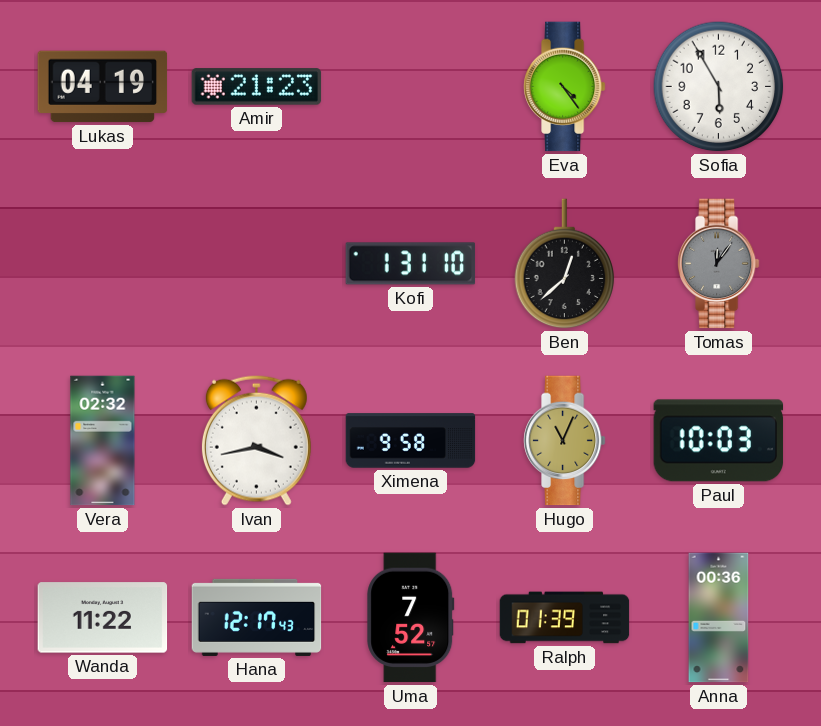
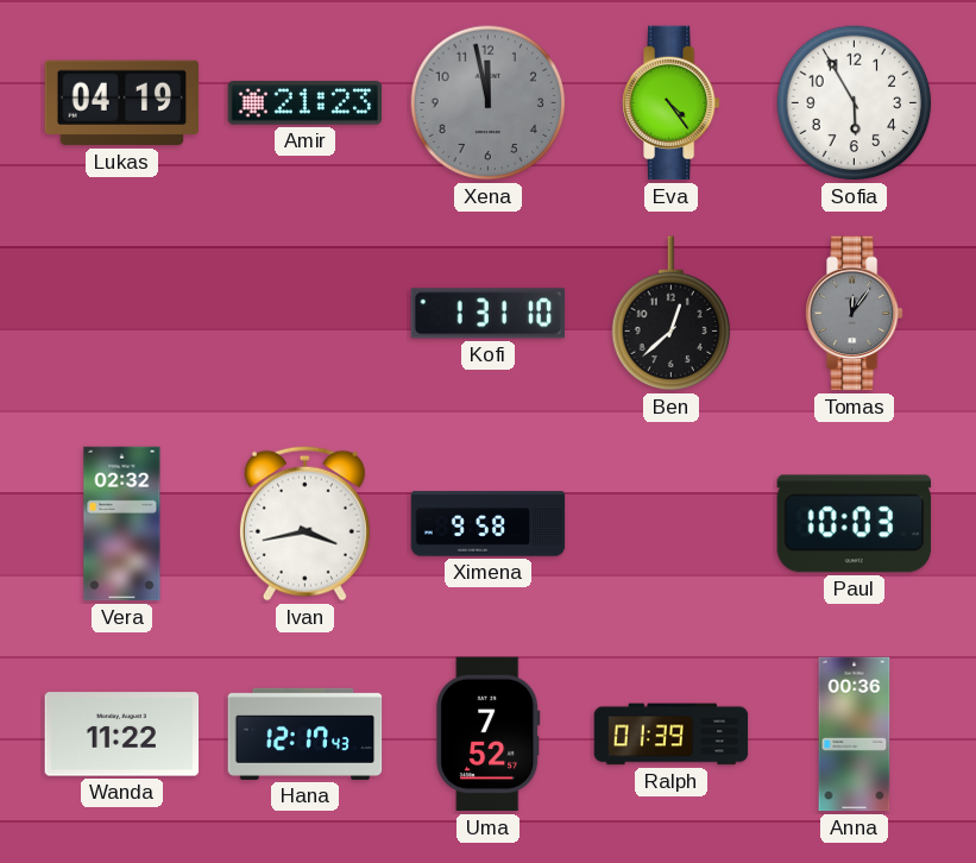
Xena: none -> 11:58 (489, 103)
Hugo: 11:04 -> none (565, 441)
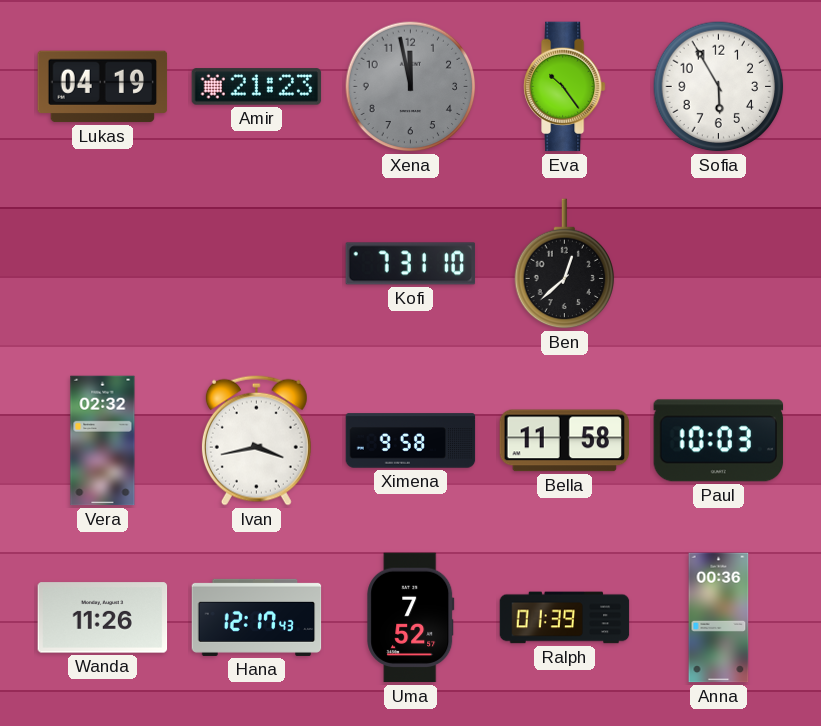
Eva: 4:24 -> 10:24 (565, 87)
Kofi: 1:31 -> 7:31 (411, 264)
Tomas: 12:06 -> none (855, 314)
Bella: none -> 11:58 (565, 441)
Wanda: 11:22 -> 11:26 (103, 618)
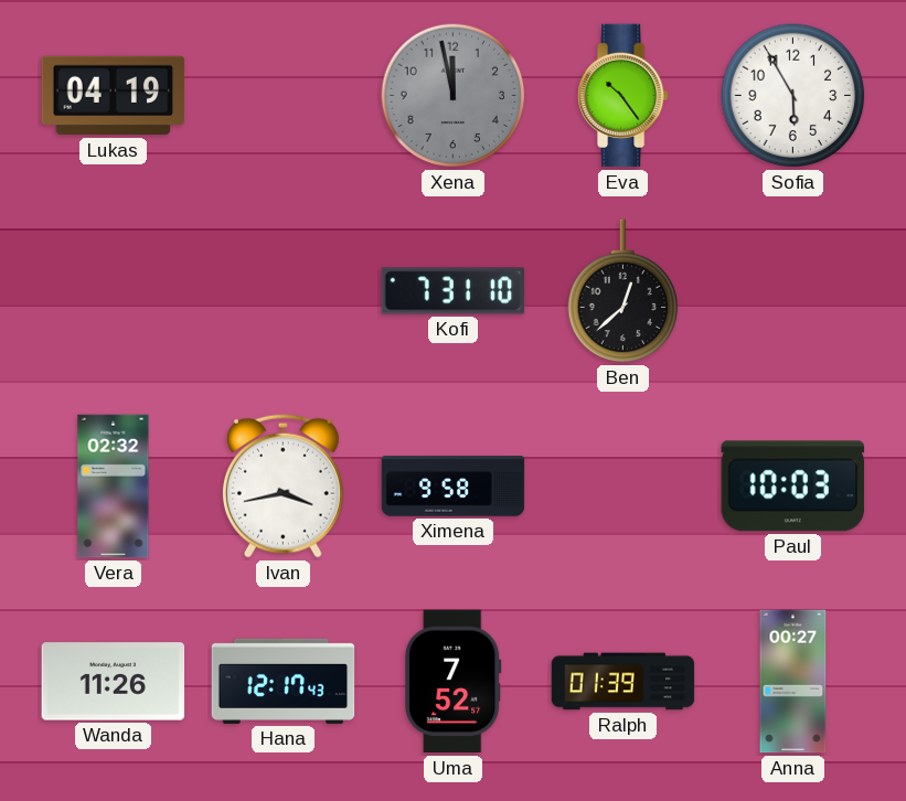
Amir: 21:23 -> none (257, 87)
Bella: 11:58 -> none (565, 441)
Anna: 00:36 -> 00:27 (793, 682)
